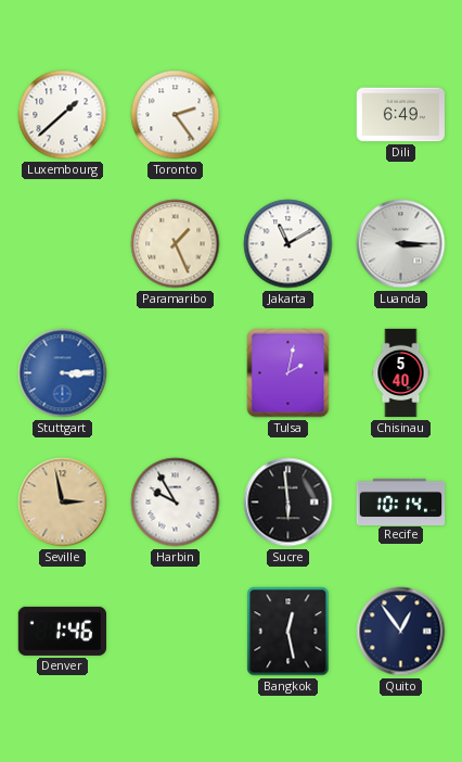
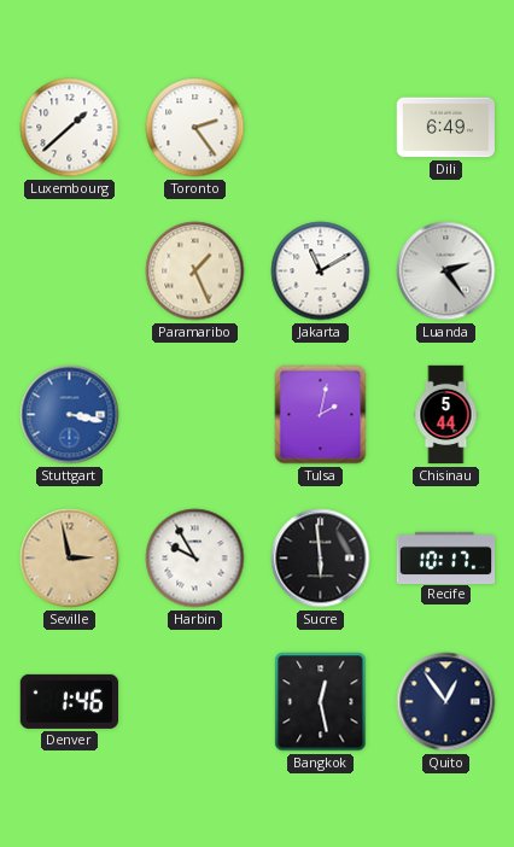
Luanda: 3:15 -> 2:24 (446, 271)
Stuttgart: 3:15 -> 3:17 (70, 415)
Chisinau: 5:40 -> 5:44 (446, 415)
Recife: 10:14 -> 10:17 (446, 557)
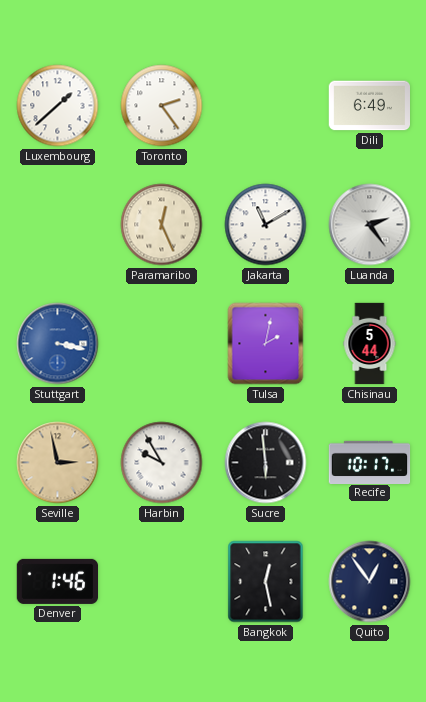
Paramaribo: 1:26 -> 12:26 (162, 225)
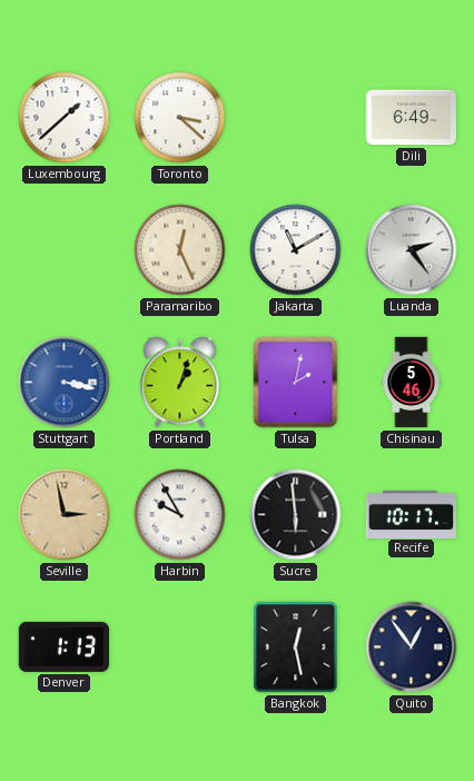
Toronto: 2:24 -> 3:22 (180, 118)
Portland: none -> 1:03 (180, 383)
Chisinau: 5:44 -> 5:46 (412, 383)
Denver: 1:46 -> 1:13 (63, 646)
